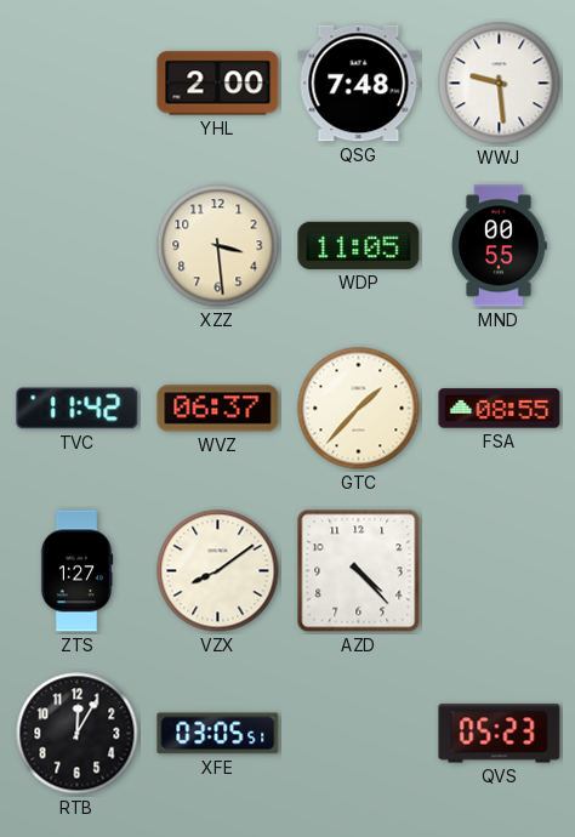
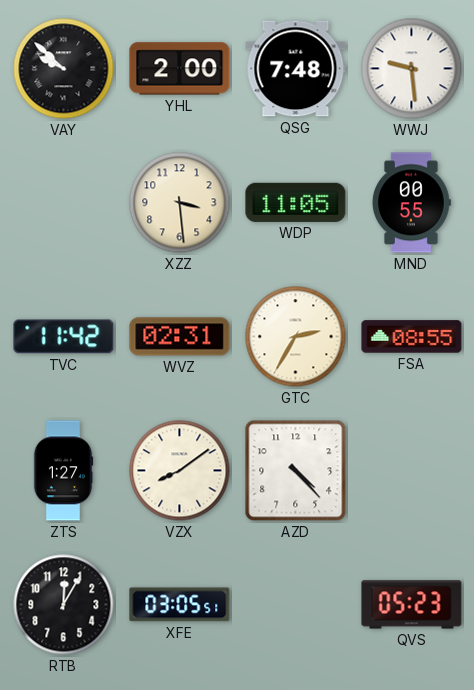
VAY: none -> 9:52 (64, 69)
WVZ: 06:37 -> 02:31 (180, 337)
GTC: 1:37 -> 2:35 (296, 337)
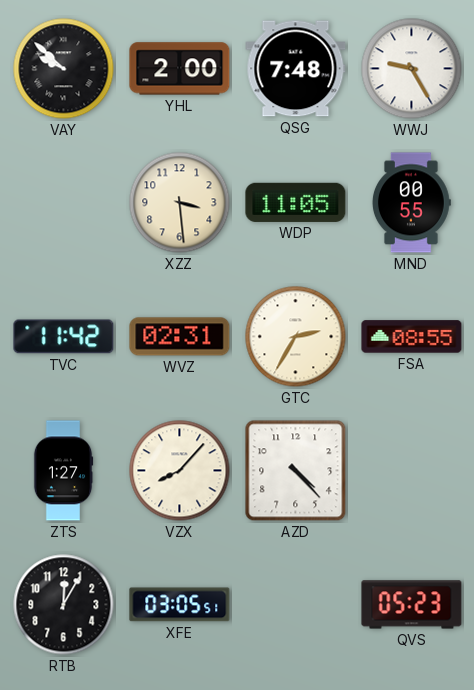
WWJ: 9:29 -> 9:25 (412, 69)
VZX: 8:09 -> 8:07 (180, 471)
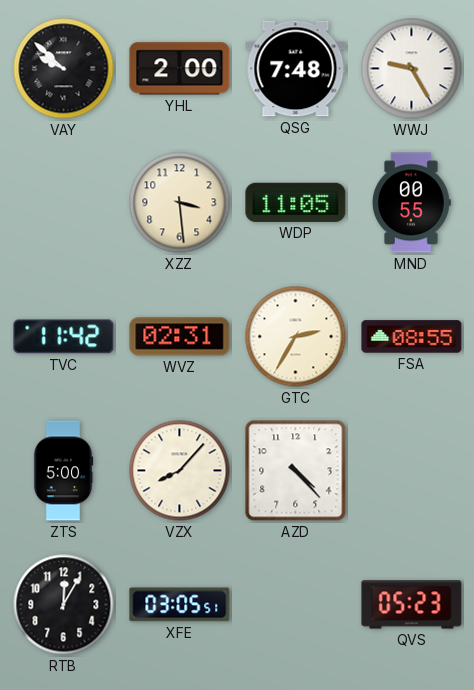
ZTS: 1:27 -> 5:00 (63, 471)
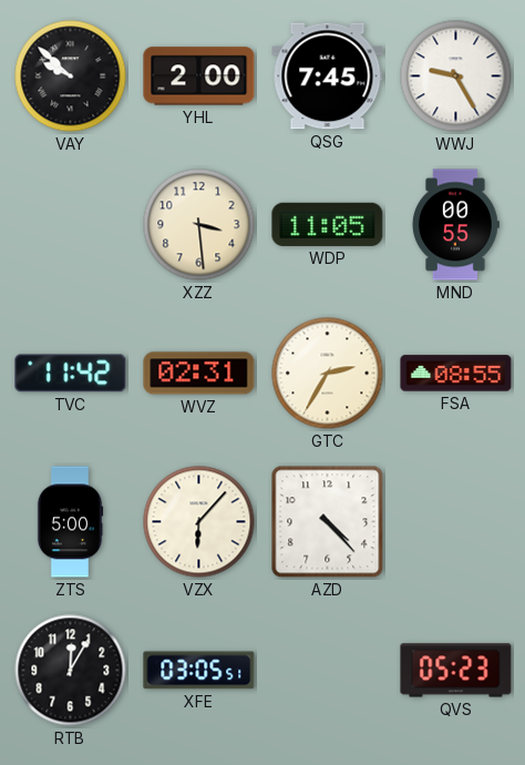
QSG: 7:48 -> 7:45 (328, 76)
VZX: 8:07 -> 6:07 (199, 522)
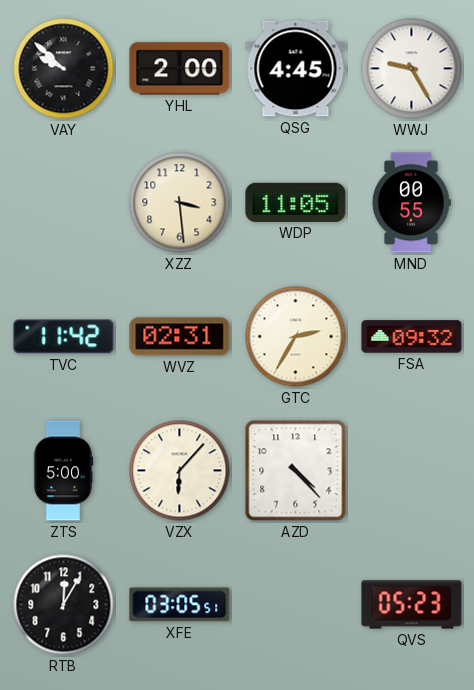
QSG: 7:45 -> 4:45 (296, 69)
FSA: 08:55 -> 09:32 (412, 337)
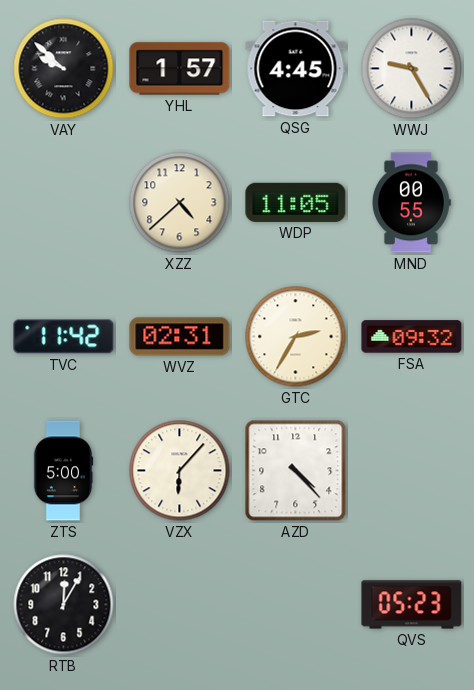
YHL: 2:00 -> 1:57 (180, 69)
XZZ: 3:29 -> 4:38 (180, 203)
XFE: 03:05 -> none (180, 605)
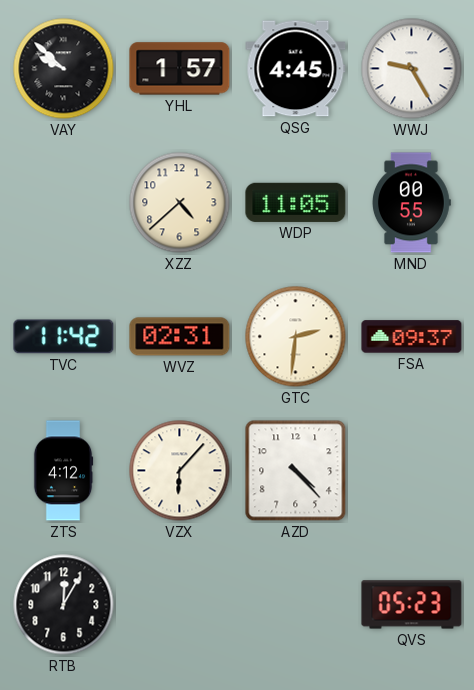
GTC: 2:35 -> 2:31 (296, 337)
FSA: 09:32 -> 09:37 (412, 337)
ZTS: 5:00 -> 4:12 (63, 471)
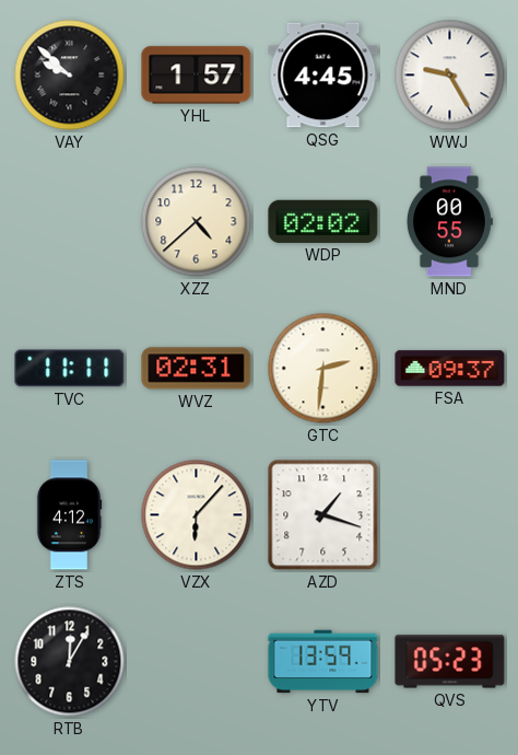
WDP: 11:05 -> 02:02 (323, 221)
TVC: 11:42 -> 11:11 (70, 369)
AZD: 4:23 -> 1:18 (323, 515)
YTV: none -> 13:59 (323, 662)
